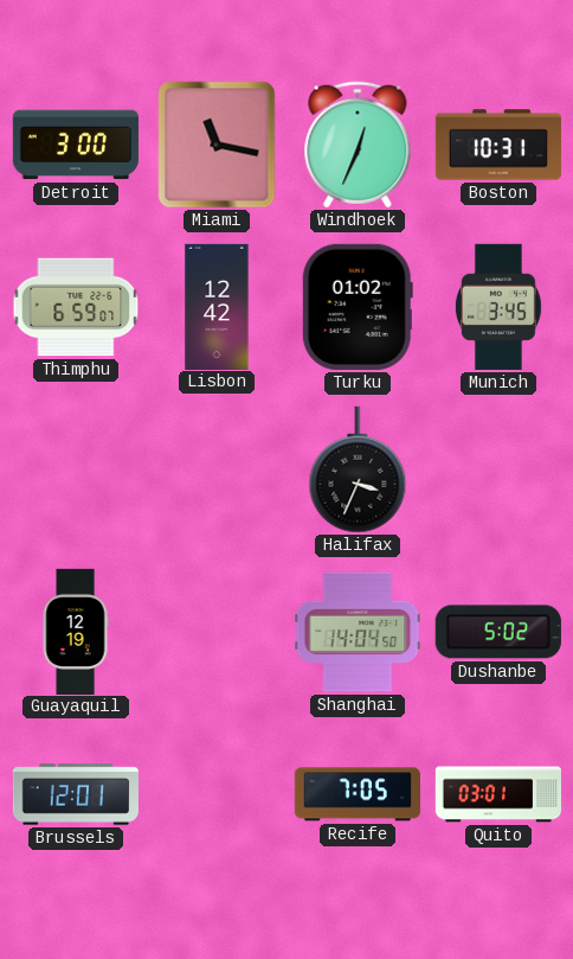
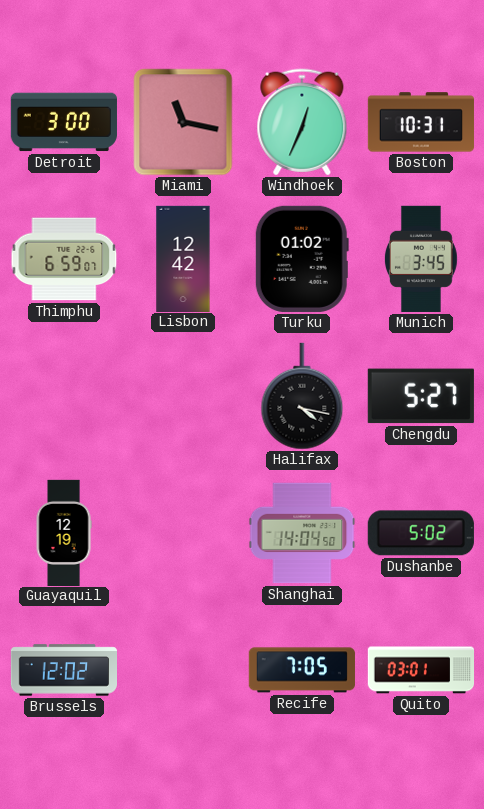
Halifax: 3:34 -> 4:17 (302, 396)
Chengdu: none -> 5:27 (421, 396)
Brussels: 12:01 -> 12:02 (63, 670)
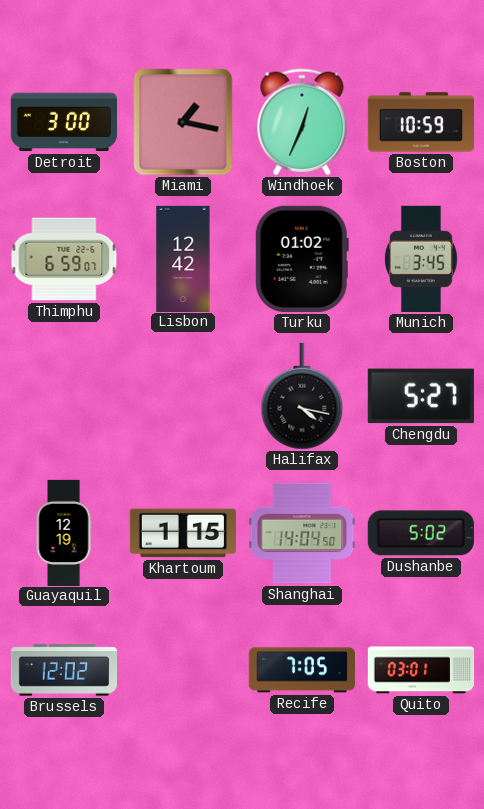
Miami: 11:17 -> 1:17 (183, 122)
Boston: 10:31 -> 10:59 (421, 122)
Khartoum: none -> 1:15 (183, 533)
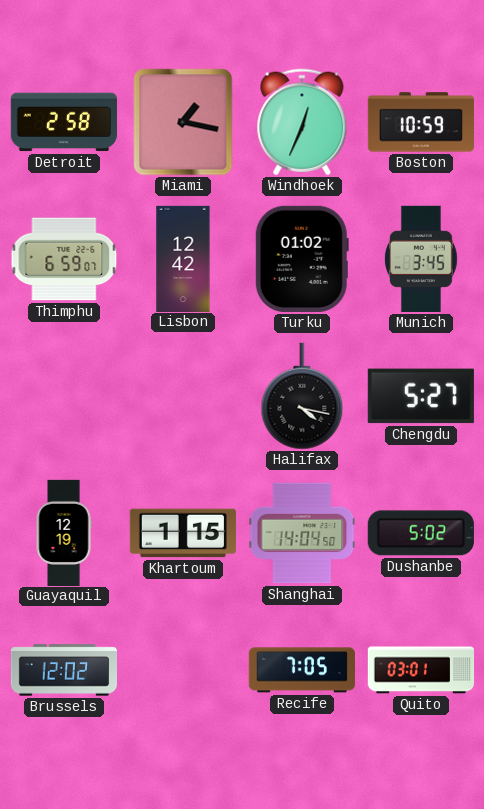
Detroit: 3:00 -> 2:58 (64, 122)
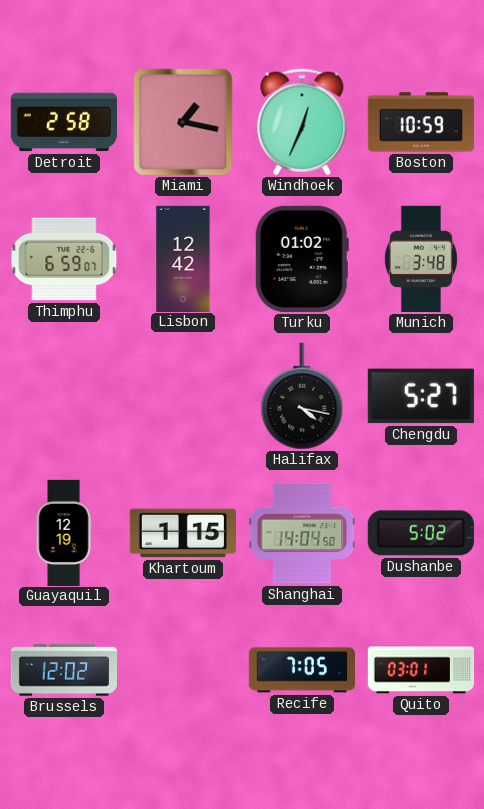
Munich: 3:45 -> 3:48 (421, 259)
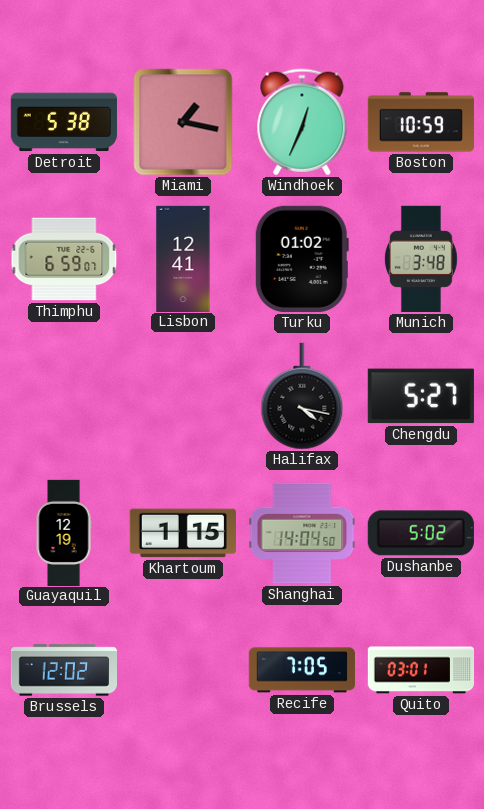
Detroit: 2:58 -> 5:38 (64, 122)
Lisbon: 12:42 -> 12:41 (183, 258)
